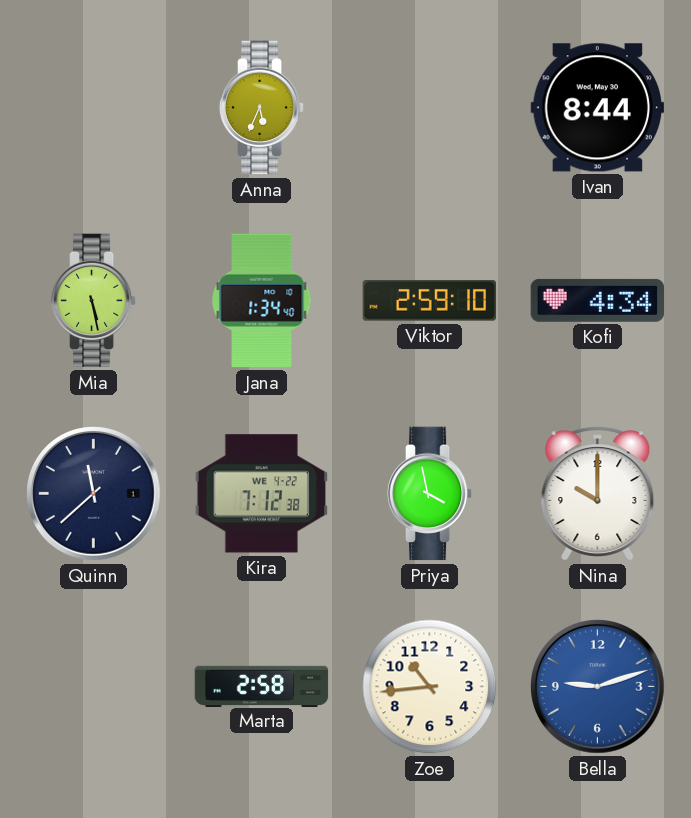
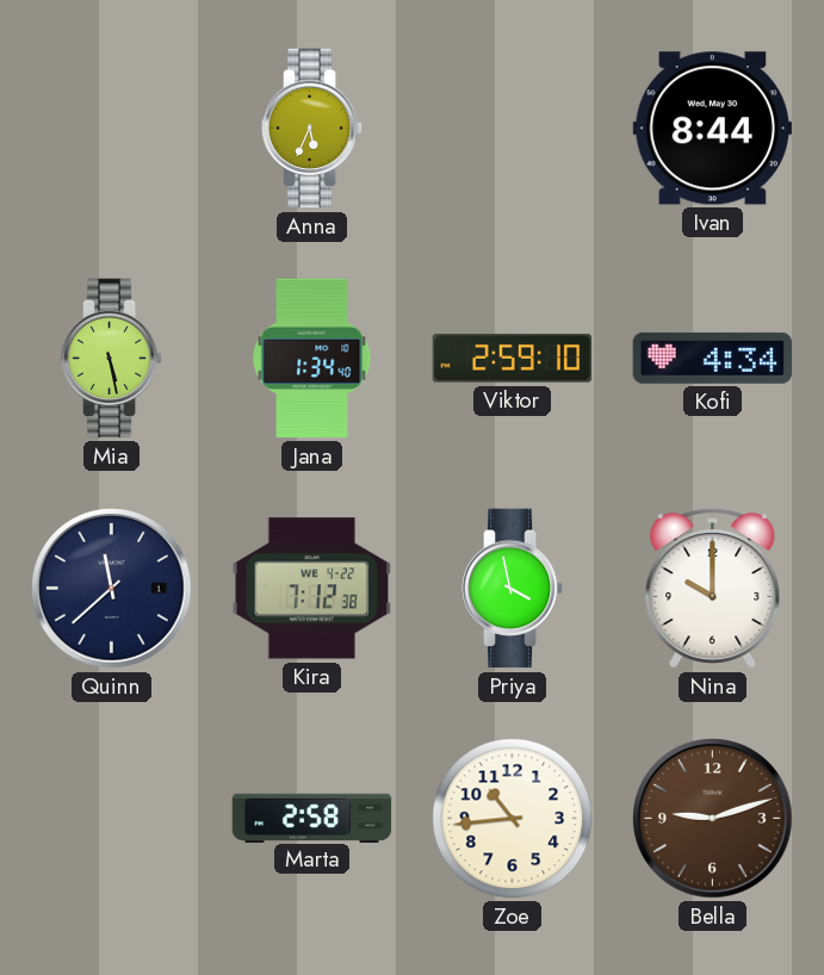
Bella dial: blue -> brown (713, 819)
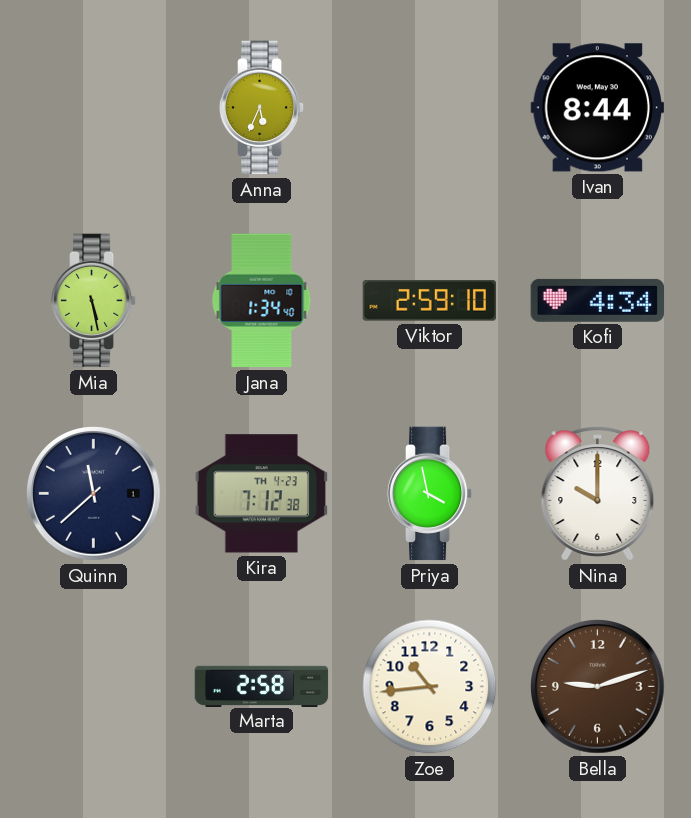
Kira date: WE 4-22 -> TH 4-23 (261, 494)
